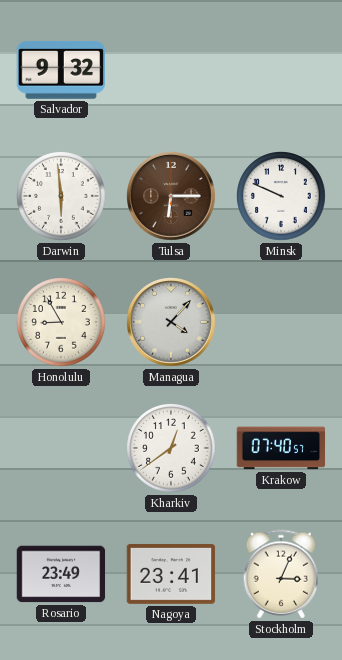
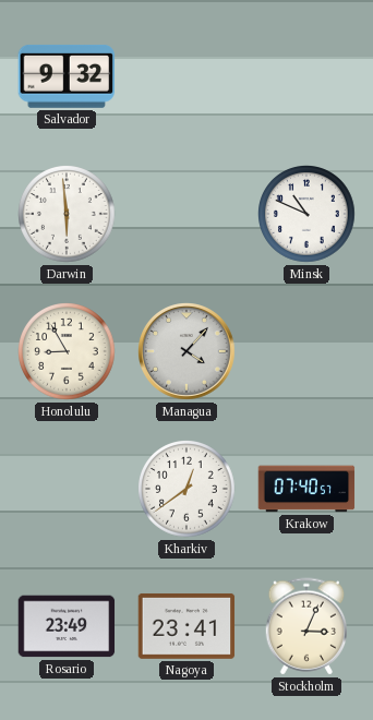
Tulsa: 6:15 -> none (171, 196)
Minsk: 9:49 -> 10:49 (308, 215)
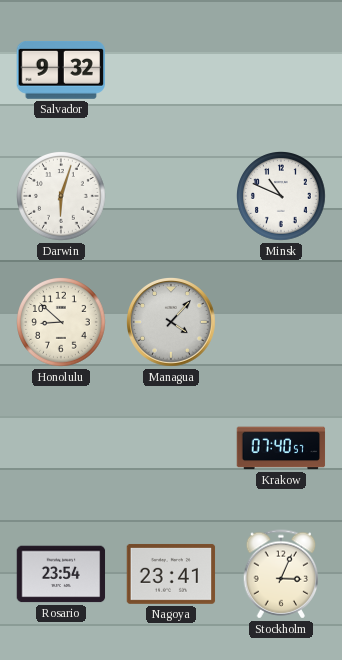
Darwin: 5:59 -> 6:03 (62, 197)
Honolulu: 8:55 -> 8:52 (62, 323)
Kharkiv: 12:39 -> none (188, 490)
Rosario: 23:49 -> 23:54 (61, 574)
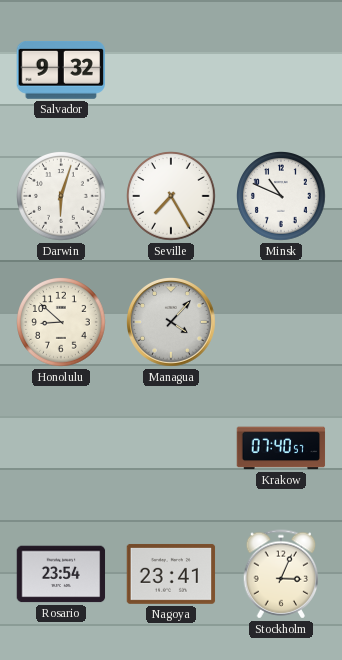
Seville: none -> 7:25 (172, 197)
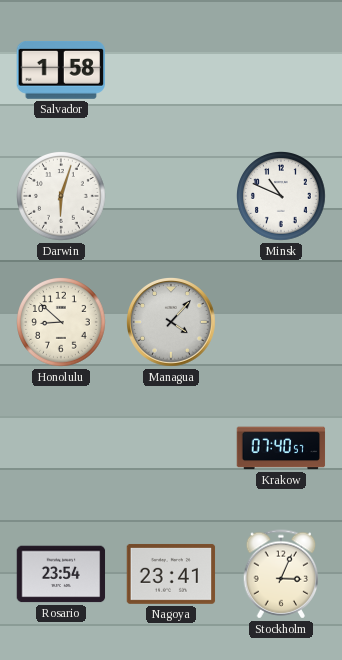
Salvador: 9:32 -> 1:58 (61, 70)
Seville: 7:25 -> none (172, 197)
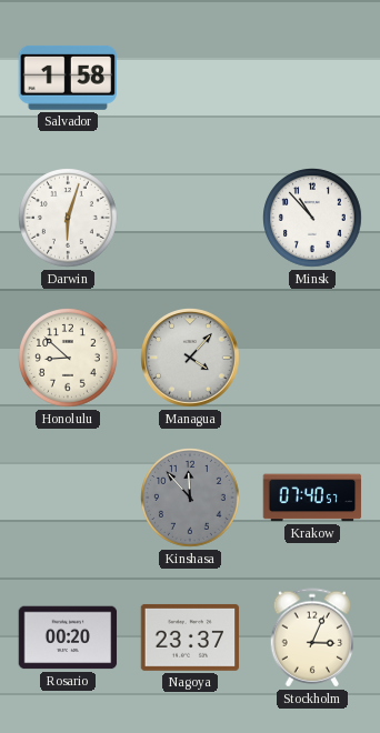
Minsk: 10:49 -> 10:53 (313, 219)
Kinshasa: none -> 11:53 (191, 499)
Rosario: 23:54 -> 00:20 (68, 637)
Nagoya: 23:41 -> 23:37 (190, 637)
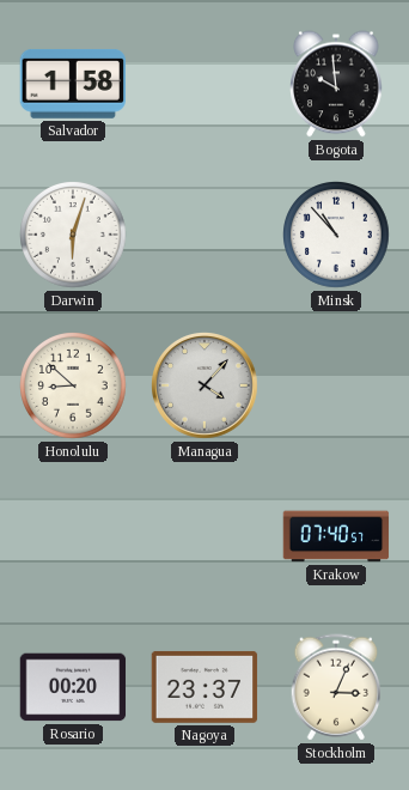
Bogota: none -> 9:59 (336, 84)
Kinshasa: 11:53 -> none (191, 499)
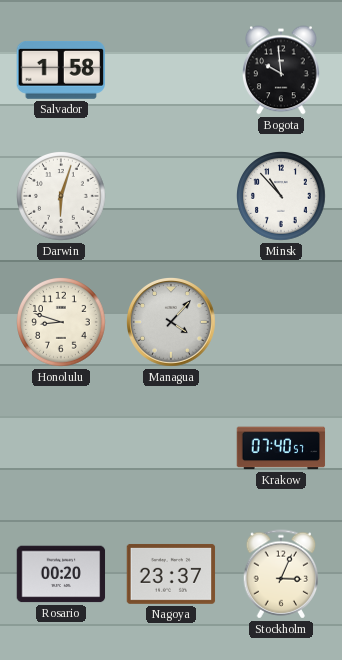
Honolulu: 8:52 -> 8:48 (62, 323)
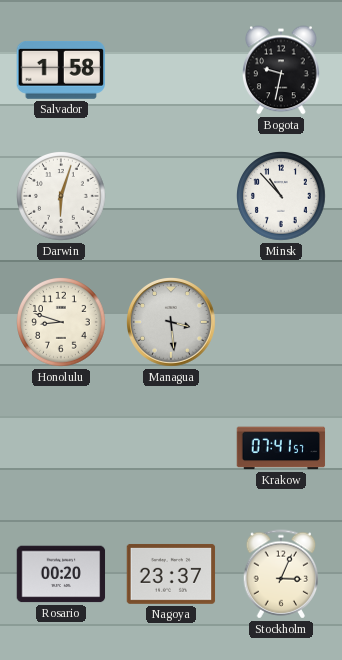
Bogota: 9:59 -> 9:32 (281, 70)
Managua: 4:07 -> 3:29 (171, 322)
Krakow: 07:40 -> 07:41 (281, 448)
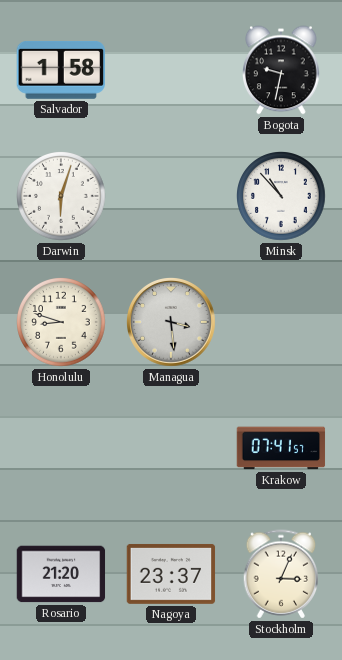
Rosario: 00:20 -> 21:20 (61, 574)
